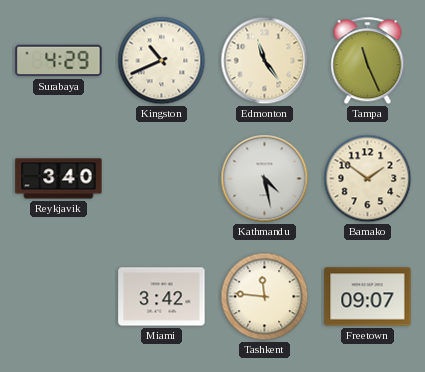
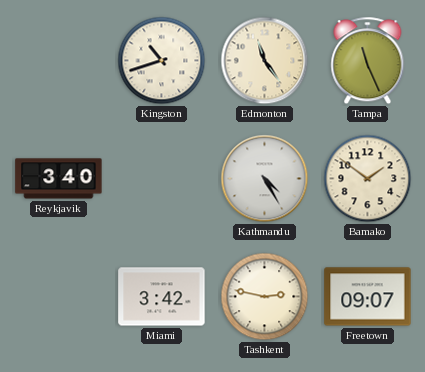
Surabaya: 4:29 -> none (59, 61)
Kingston: 10:41 -> 10:42 (162, 61)
Kathmandu: 4:28 -> 4:25 (265, 179)
Tashkent: 11:46 -> 2:47 (265, 297)
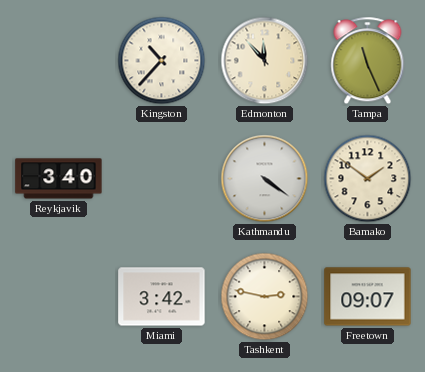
Kingston: 10:42 -> 10:37 (162, 61)
Edmonton: 11:24 -> 11:53 (265, 61)
Kathmandu: 4:25 -> 4:21 (265, 179)
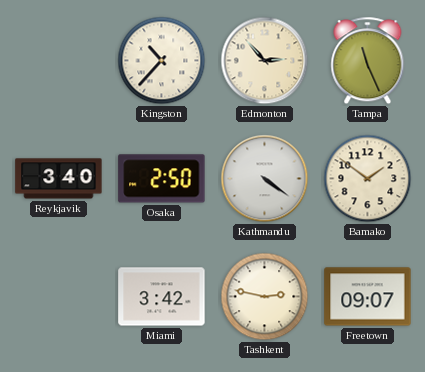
Edmonton: 11:53 -> 2:53 (265, 61)
Osaka: none -> 2:50 (162, 179)
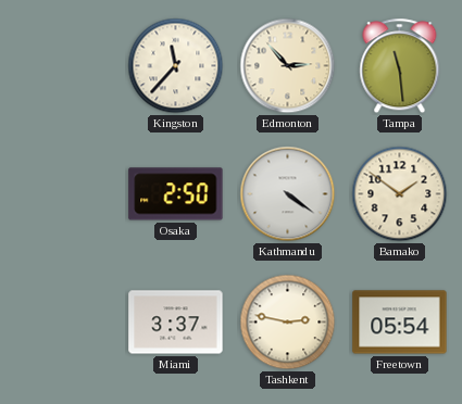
Kingston: 10:37 -> 11:37 (176, 66)
Tampa: 11:26 -> 11:29 (400, 66)
Reykjavik: 3:40 -> none (59, 179)
Miami: 3:42 -> 3:37 (176, 323)
Freetown: 09:07 -> 05:54 (400, 323)
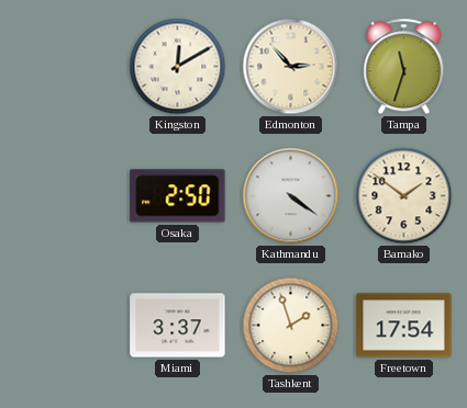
Kingston: 11:37 -> 12:10 (178, 67)
Tampa: 11:29 -> 11:33 (404, 67)
Tashkent: 2:47 -> 1:57 (291, 326)
Freetown: 05:54 -> 17:54 (404, 326)
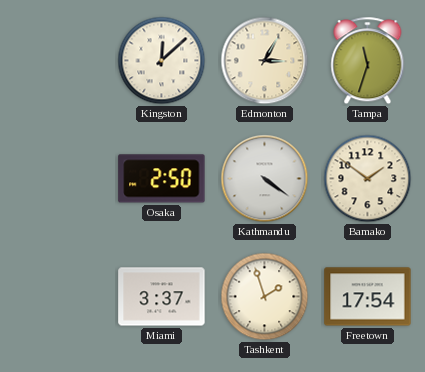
Kingston: 12:10 -> 12:08 (162, 61)
Edmonton: 2:53 -> 3:05 (265, 61)
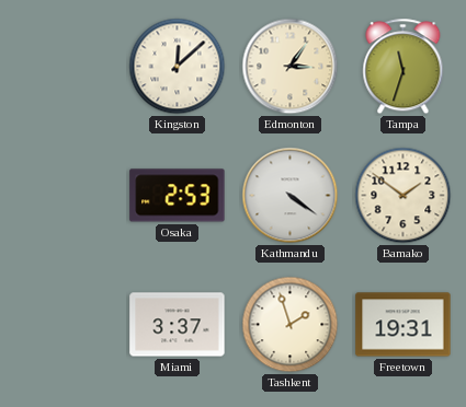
Edmonton: 3:05 -> 3:06 (291, 67)
Osaka: 2:50 -> 2:53 (178, 196)
Freetown: 17:54 -> 19:31 (404, 325)
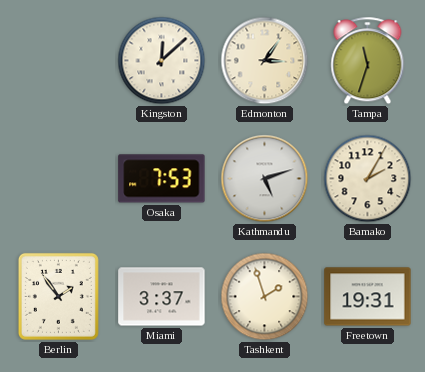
Osaka: 2:53 -> 7:53 (162, 179)
Kathmandu: 4:21 -> 5:12 (265, 179)
Bamako: 1:51 -> 2:05 (368, 179)
Berlin: none -> 1:54 (58, 296)
